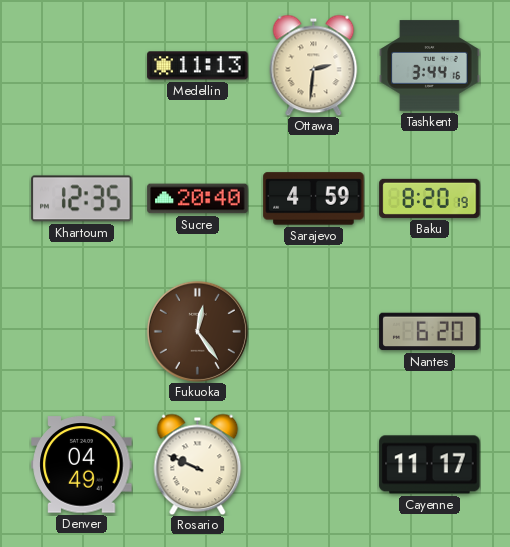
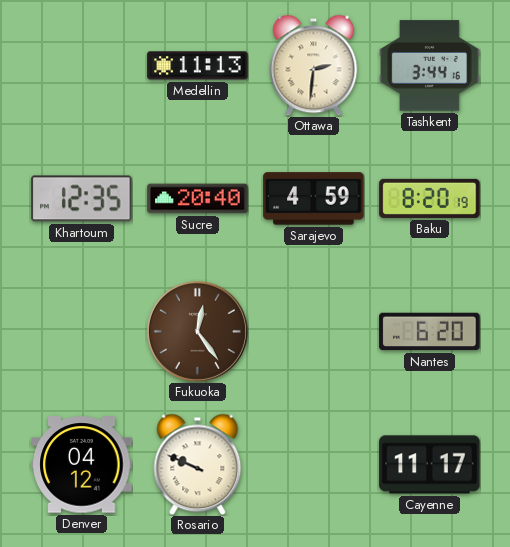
Denver: 04:49 -> 04:12 (82, 465)
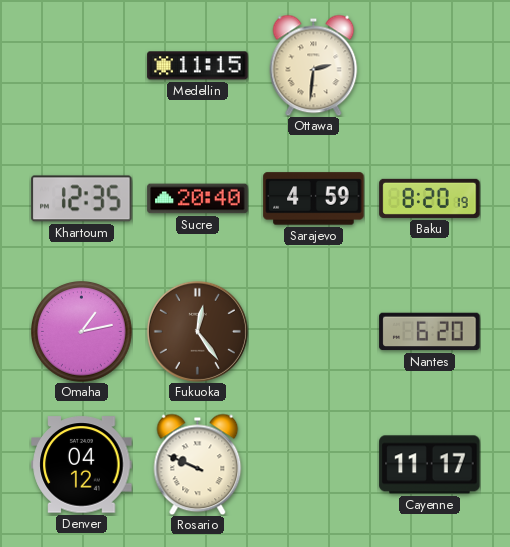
Medellin: 11:13 -> 11:15 (198, 66)
Tashkent: 3:44 -> none (430, 66)
Omaha: none -> 1:13 (82, 332)
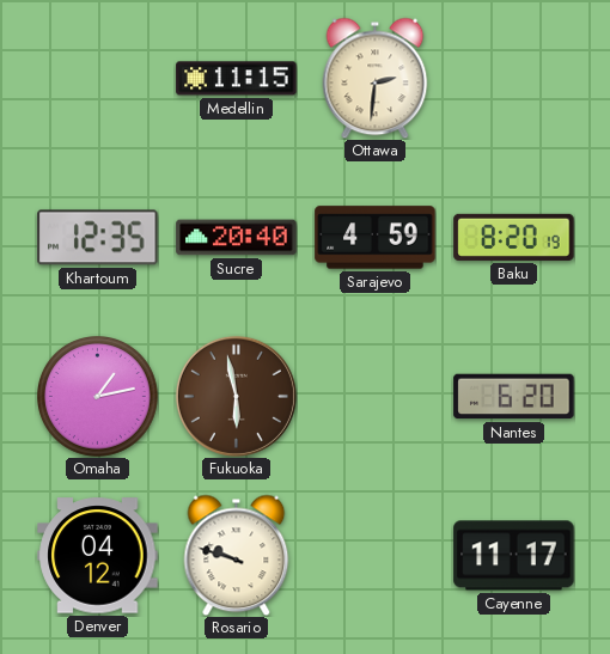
Fukuoka: 12:24 -> 5:58 (236, 396)
Rosario: 9:49 -> 9:48 (237, 555)
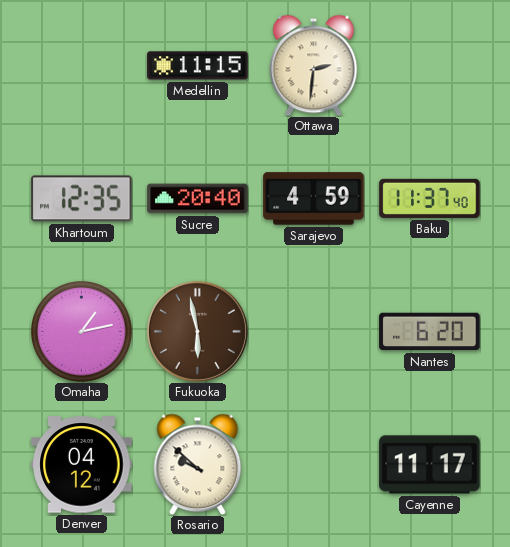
Baku: 8:20 -> 11:37 (430, 198)
Rosario: 9:48 -> 9:52 (198, 464)
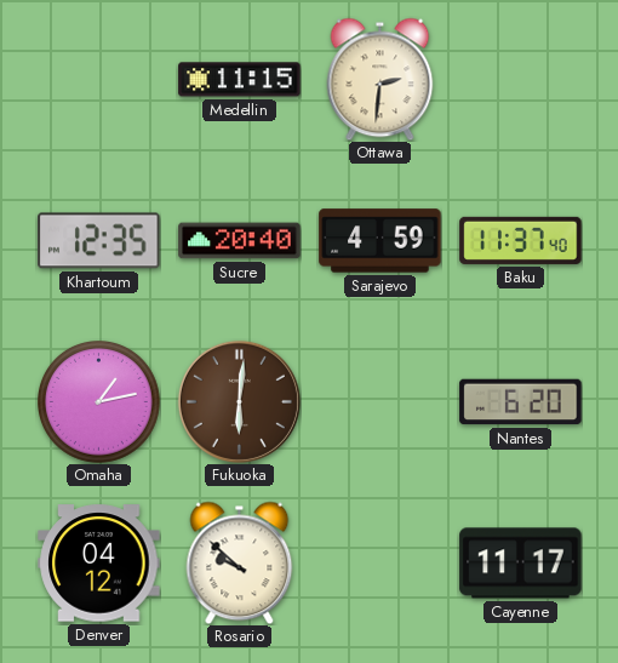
Fukuoka: 5:58 -> 6:01 (239, 401)
